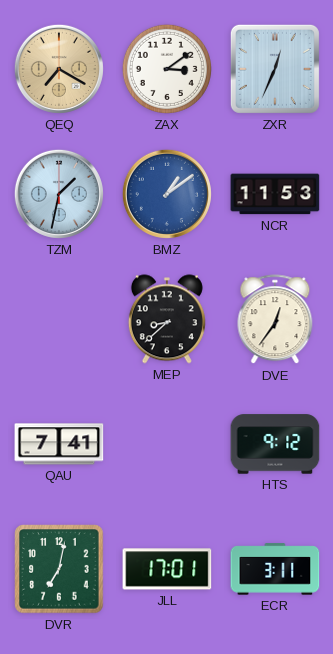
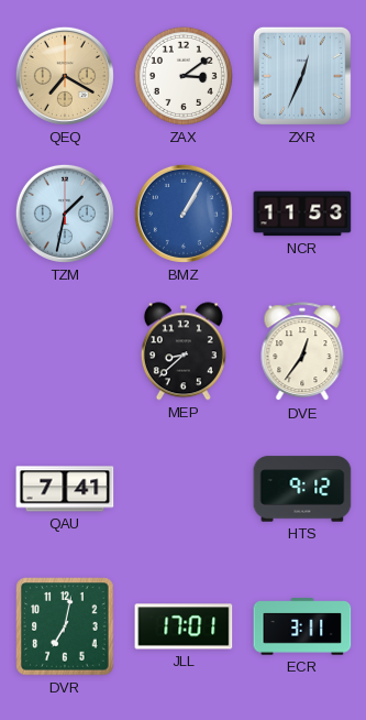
BMZ: 1:09 -> 1:05 (184, 214)
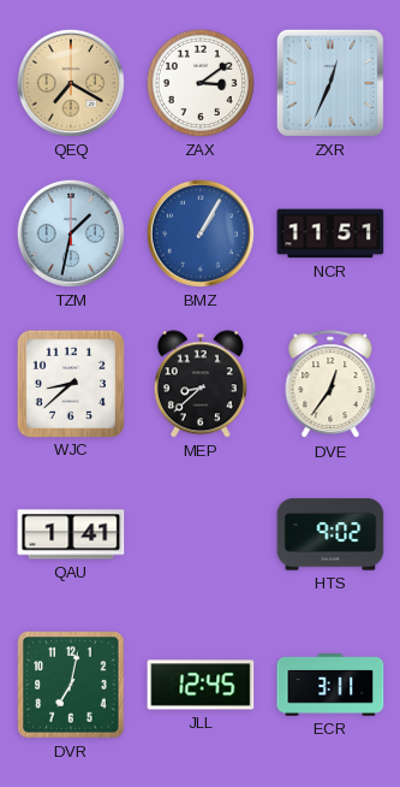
NCR: 11:53 -> 11:51 (330, 233)
WJC: none -> 8:38 (70, 383)
QAU: 7:41 -> 1:41 (71, 534)
HTS: 9:12 -> 9:02 (330, 534)
JLL: 17:01 -> 12:45 (201, 685)
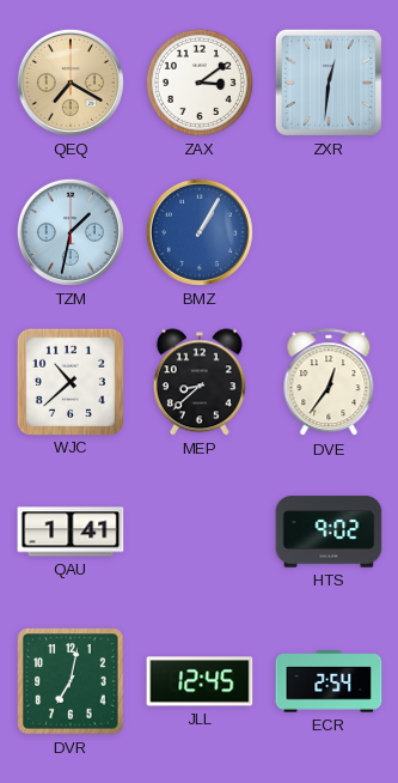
ZXR: 12:34 -> 12:31 (329, 83)
NCR: 11:51 -> none (330, 233)
WJC: 8:38 -> 10:38 (69, 381)
ECR: 3:11 -> 2:54 (329, 681)
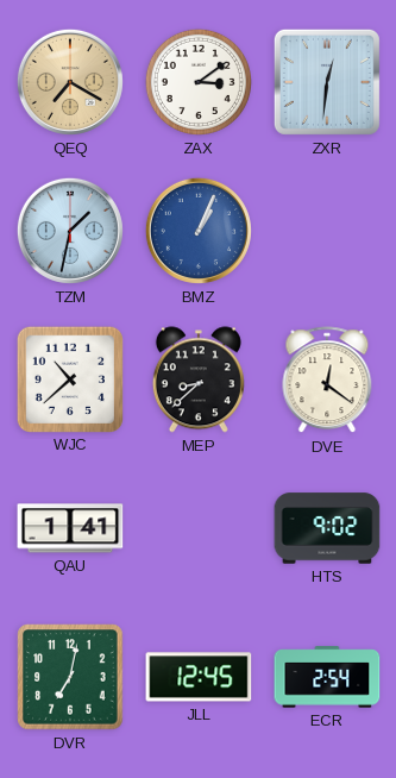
BMZ: 1:05 -> 1:04 (199, 231)
DVE: 12:36 -> 12:21 (327, 381)
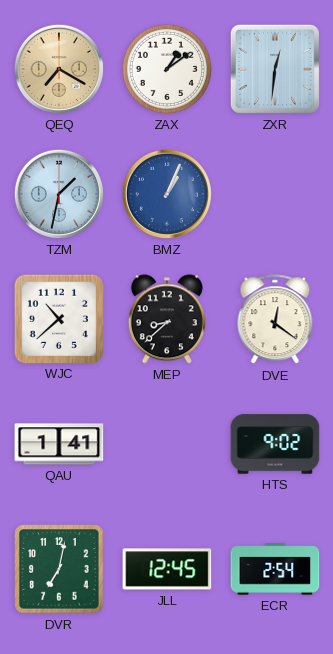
ZAX: 3:09 -> 1:09 (167, 69)
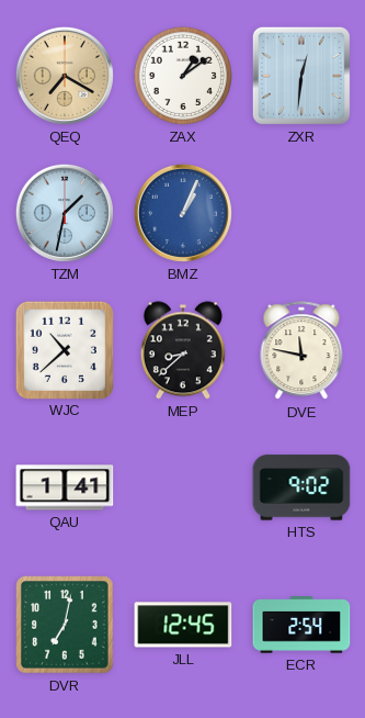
DVE: 12:21 -> 11:47 (301, 351)
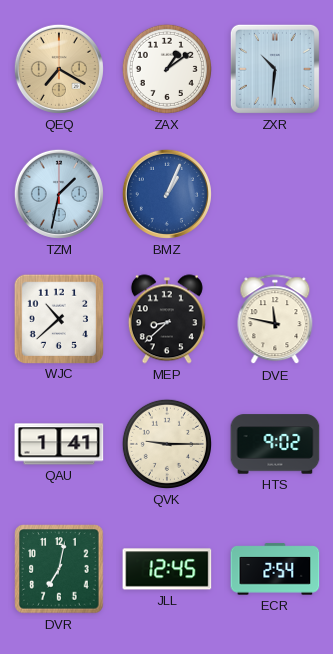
ZXR: 12:31 -> 10:31 (275, 69)
QVK: none -> 9:15 (167, 444)
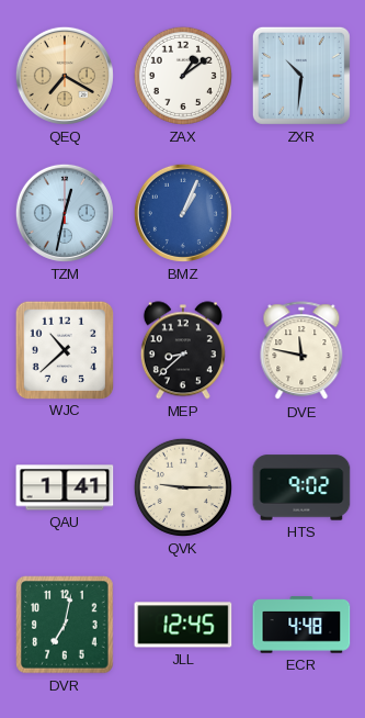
TZM: 1:32 -> 12:32 (65, 213)
ECR: 2:54 -> 4:48 (301, 625)
